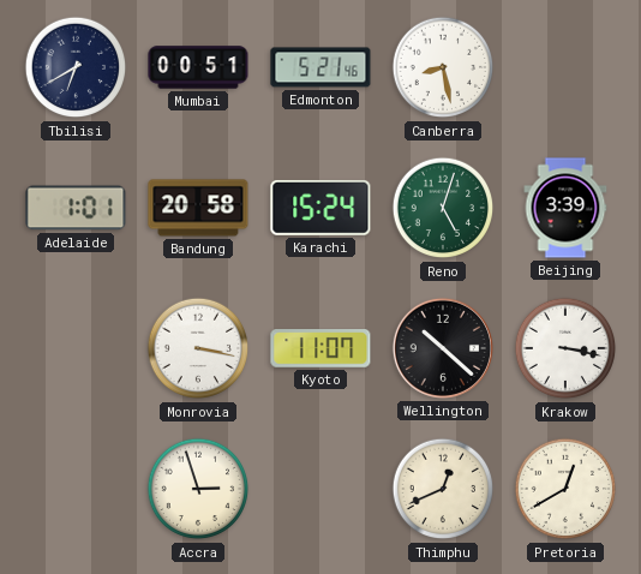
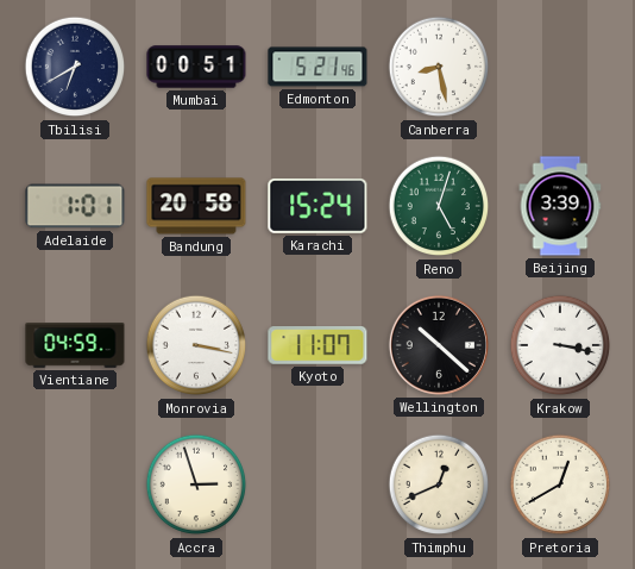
Vientiane: none -> 04:59 (75, 346)
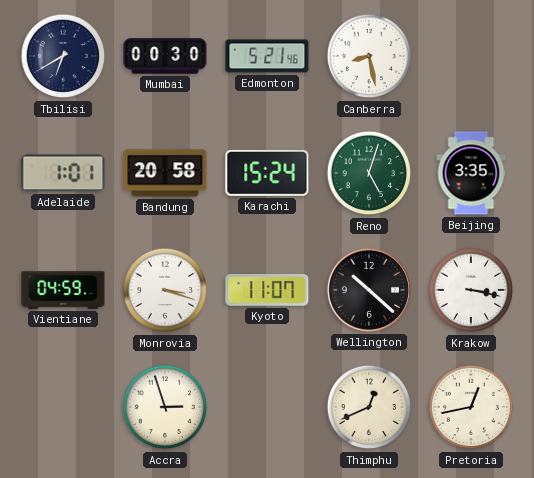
Mumbai: 00:51 -> 00:30 (165, 56)
Beijing: 3:39 -> 3:35 (471, 173)
Monrovia: 3:17 -> 3:18 (165, 290)
Pretoria: 12:40 -> 12:43 (471, 407)
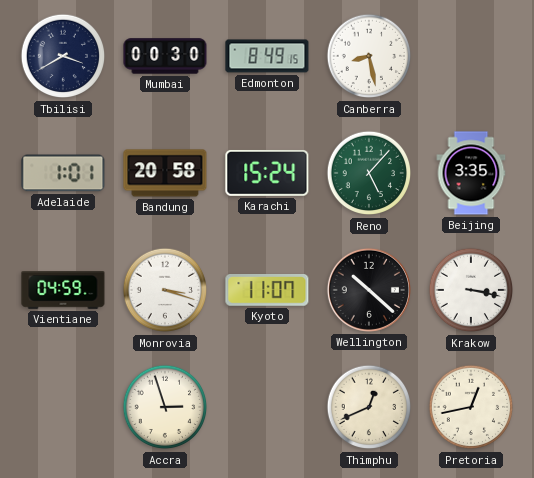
Tbilisi: 6:40 -> 3:40 (63, 56)
Edmonton: 5:21 -> 8:49 (267, 56)
Reno: 5:03 -> 5:07 (369, 173)
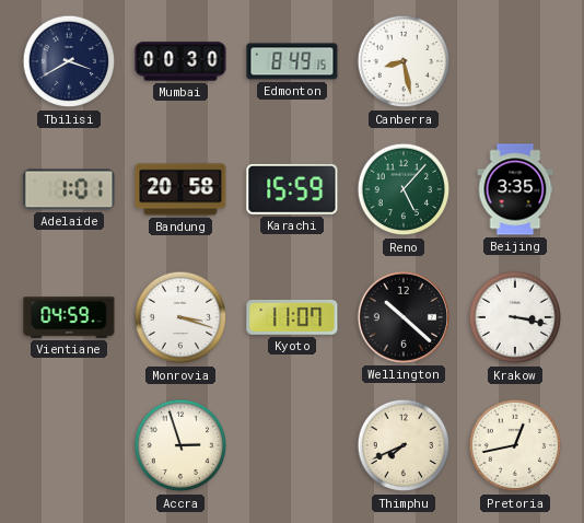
Karachi: 15:24 -> 15:59 (292, 189)
Thimphu: 12:41 -> 7:41 (404, 445)
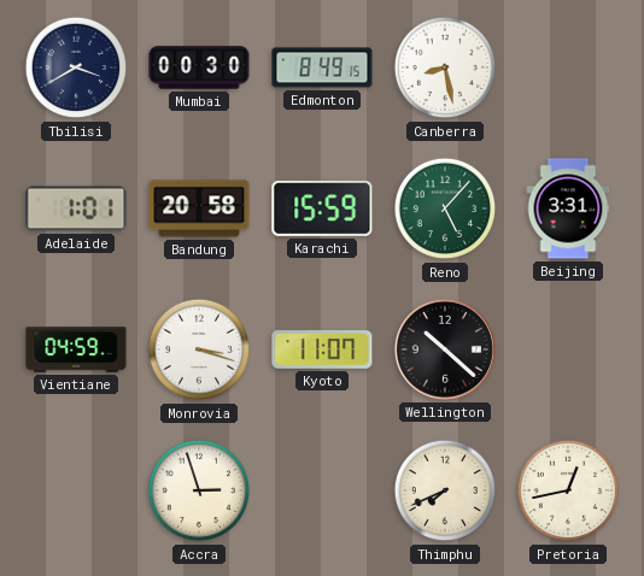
Beijing: 3:35 -> 3:31 (568, 208)
Krakow: 3:17 -> none (515, 317)
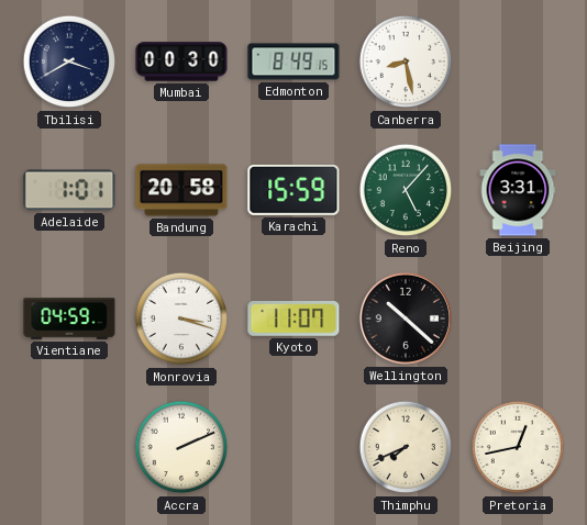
Accra: 2:57 -> 2:11 (181, 447)
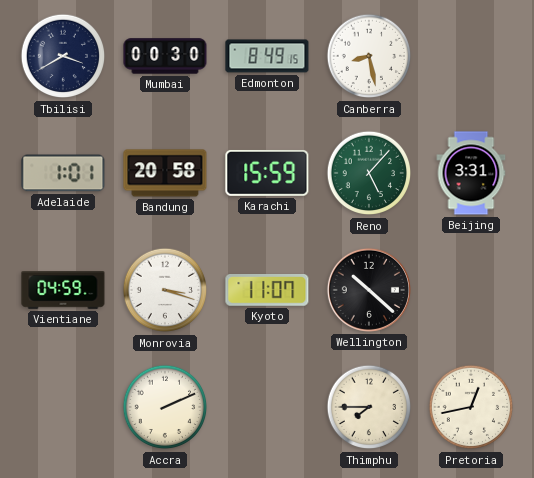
Thimphu: 7:41 -> 7:45 (369, 407)
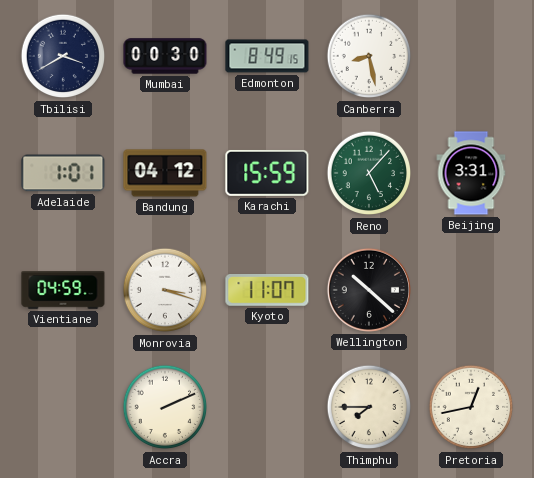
Bandung: 20:58 -> 04:12 (165, 173)
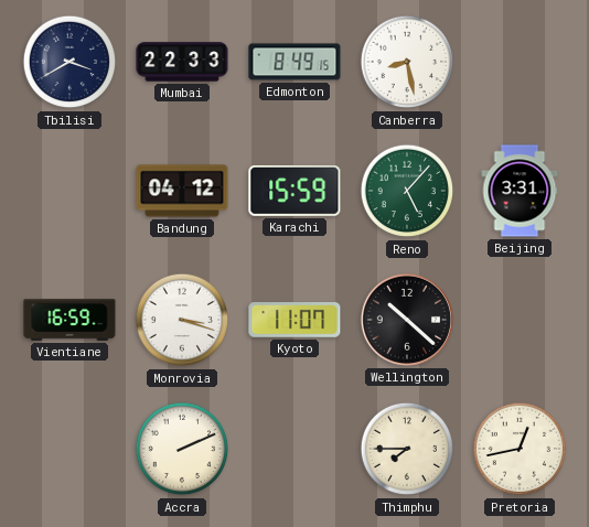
Mumbai: 00:30 -> 22:33 (182, 62)
Adelaide: 1:01 -> none (63, 173)
Vientiane: 04:59 -> 16:59 (69, 321)
